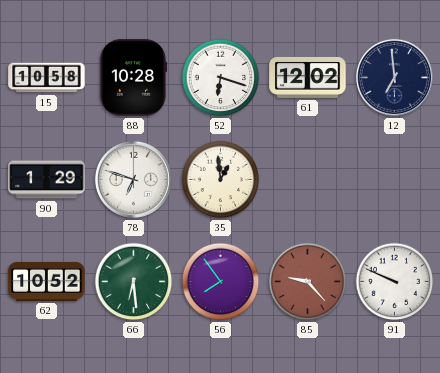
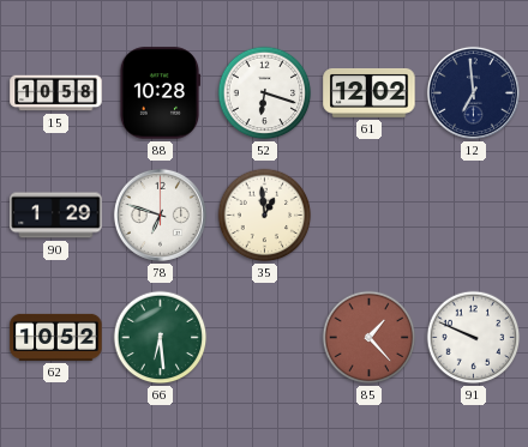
56: 7:54 -> none (221, 282)
85: 9:23 -> 1:23 (370, 338)
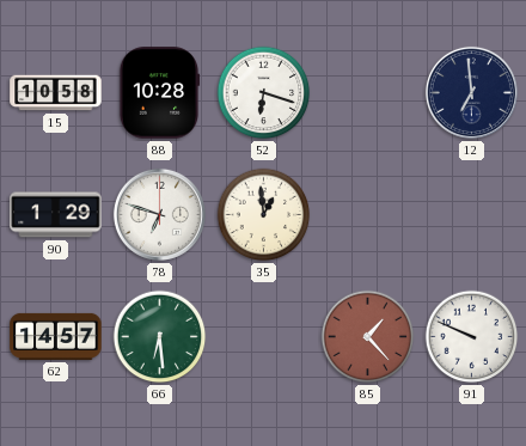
61: 12:02 -> none (370, 92)
62: 10:52 -> 14:57 (56, 336)
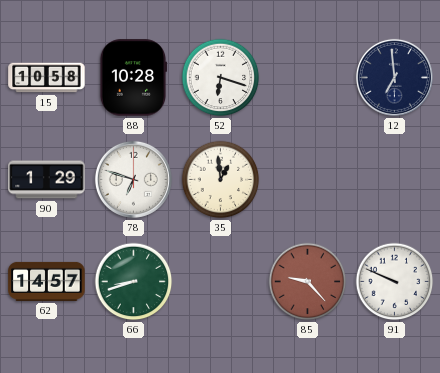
66: 6:29 -> 8:42 (134, 282)
85: 1:23 -> 9:23 (308, 282)
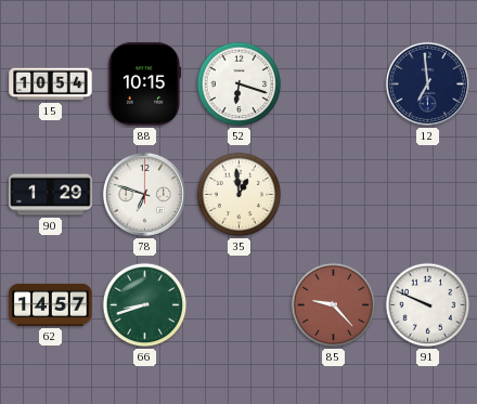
15: 10:58 -> 10:54 (51, 84)
88: 10:28 -> 10:15 (144, 84)
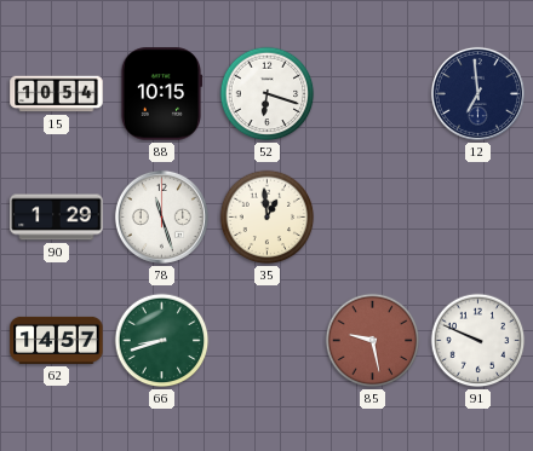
78: 6:48 -> 11:27 (161, 216)
85: 9:23 -> 9:28 (373, 341)
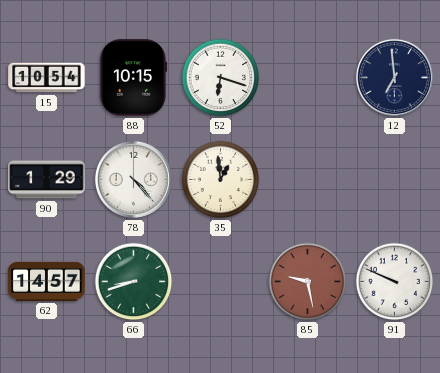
78: 11:27 -> 4:23 (133, 179)
